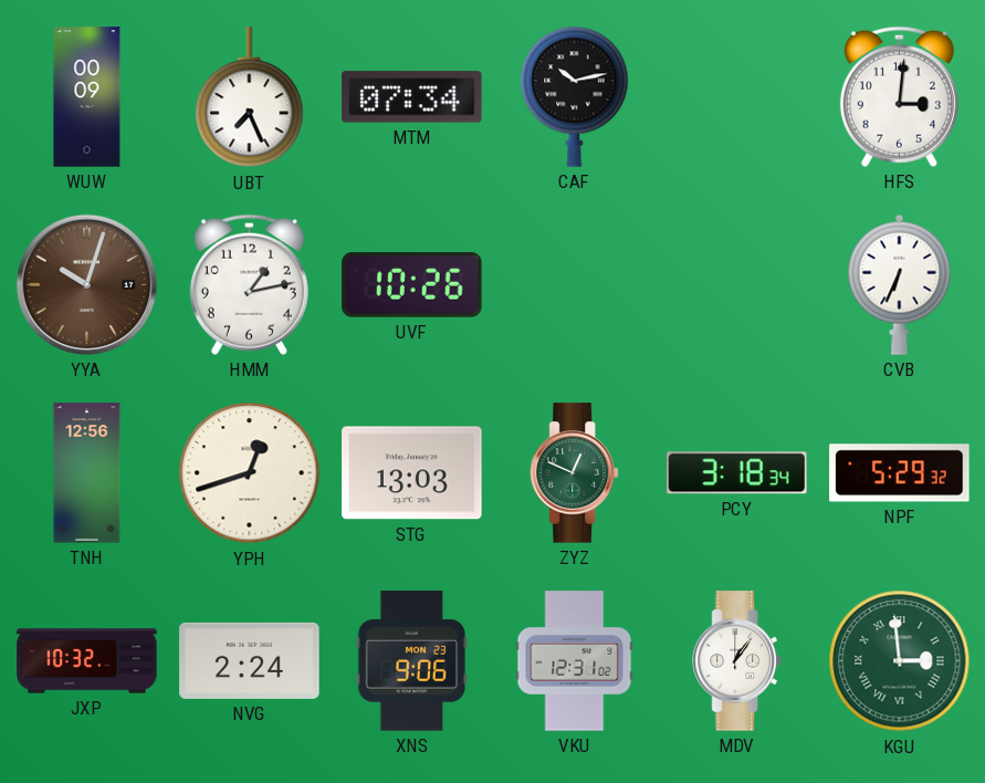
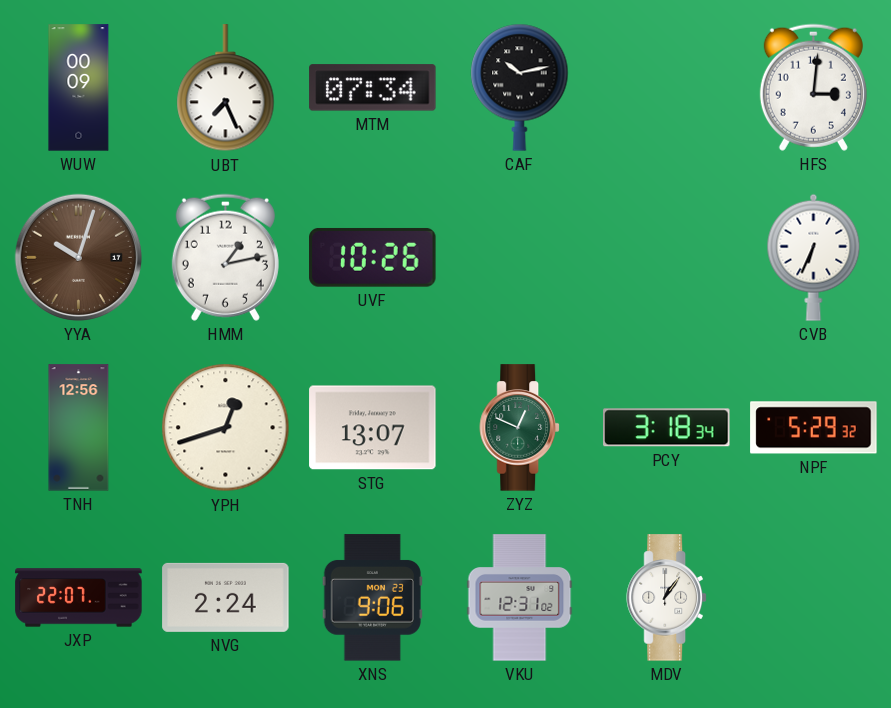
STG: 13:03 -> 13:07 (373, 428)
JXP: 10:32 -> 22:07 (79, 598)
KGU: 2:59 -> none (900, 661)
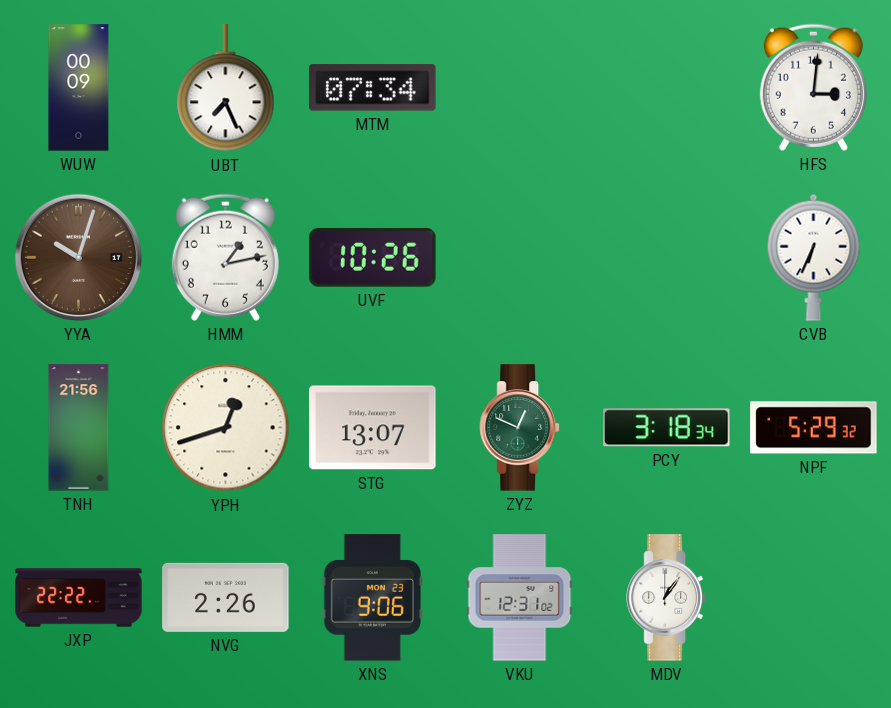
CAF: 10:13 -> none (520, 87)
TNH: 12:56 -> 21:56 (79, 428)
JXP: 22:07 -> 22:22 (79, 598)
NVG: 2:24 -> 2:26 (226, 597)
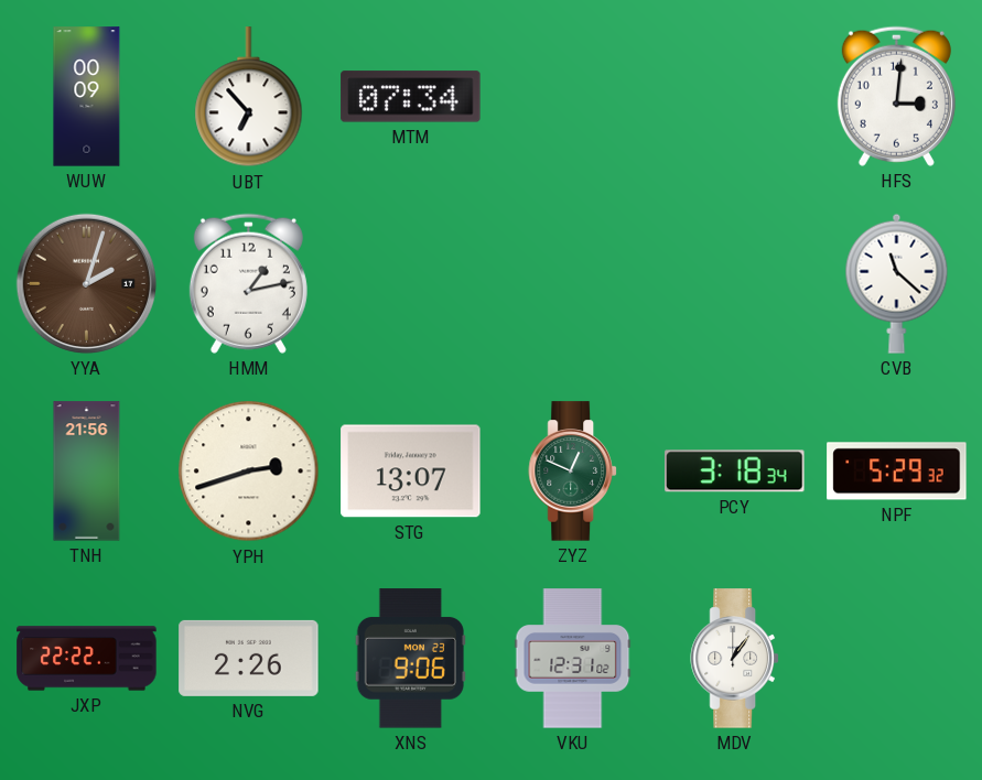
UBT: 7:26 -> 6:53 (249, 97)
YYA: 10:03 -> 2:03 (86, 283)
UVF: 10:26 -> none (373, 257)
CVB: 6:34 -> 11:22 (897, 283)
YPH: 12:42 -> 2:42 (249, 472)
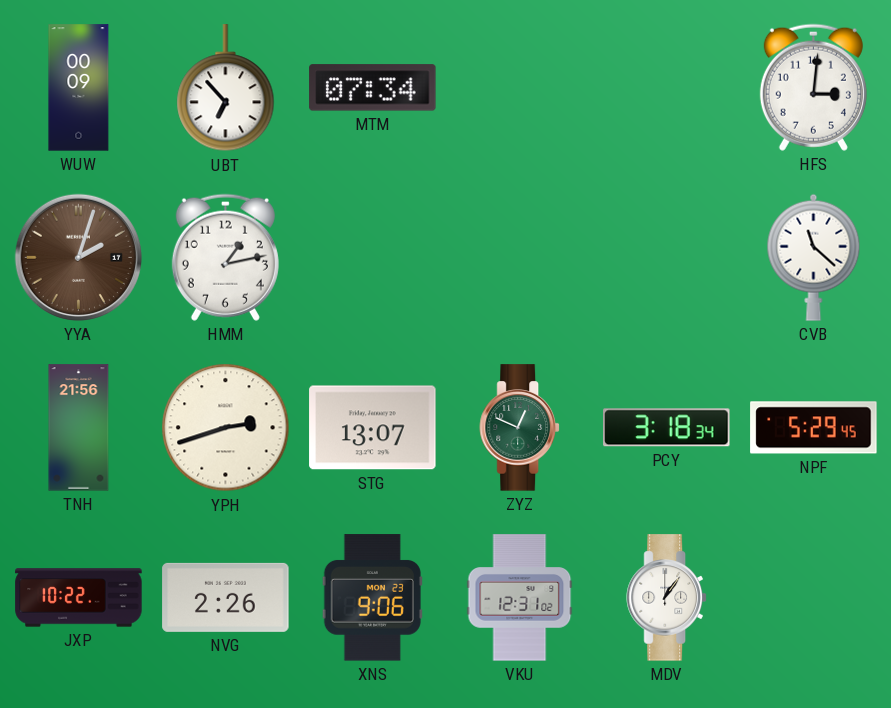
NPF: 5:29:32 -> 5:29:45 (814, 428)
JXP: 22:22 -> 10:22 (79, 598)
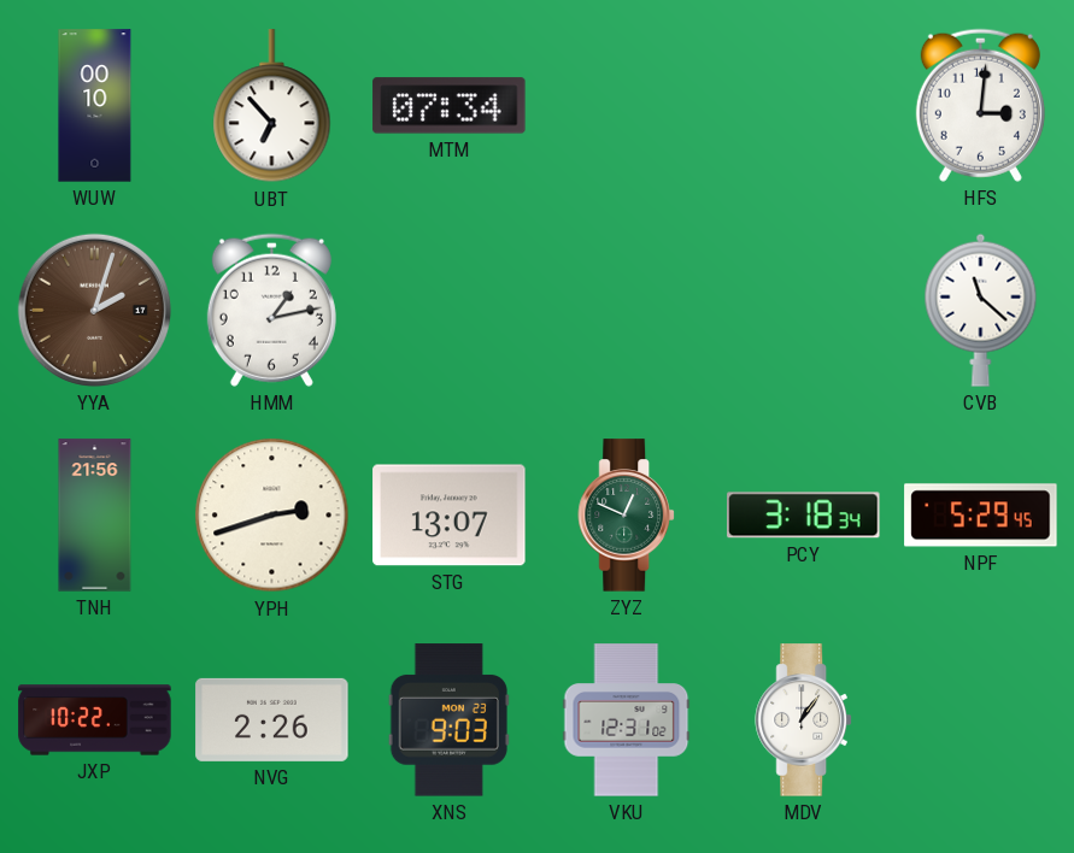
WUW: 00:09 -> 00:10 (95, 106)
XNS: 9:06 -> 9:03 (448, 720)
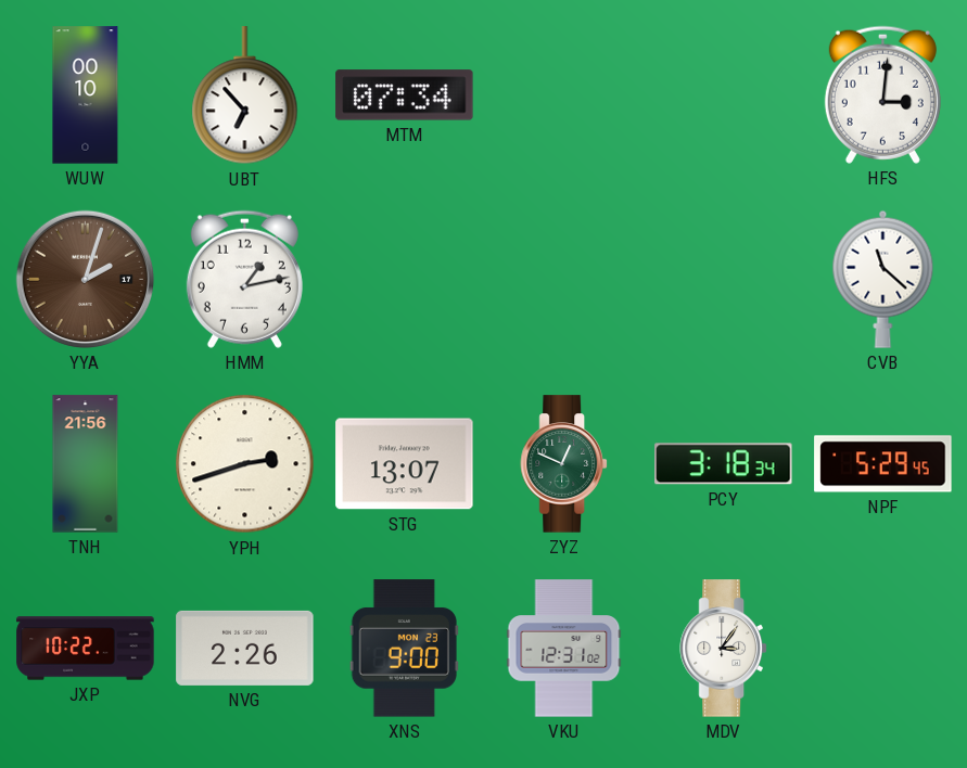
XNS: 9:03 -> 9:00 (404, 649)
MDV: 1:06 -> 3:06 (723, 649)
